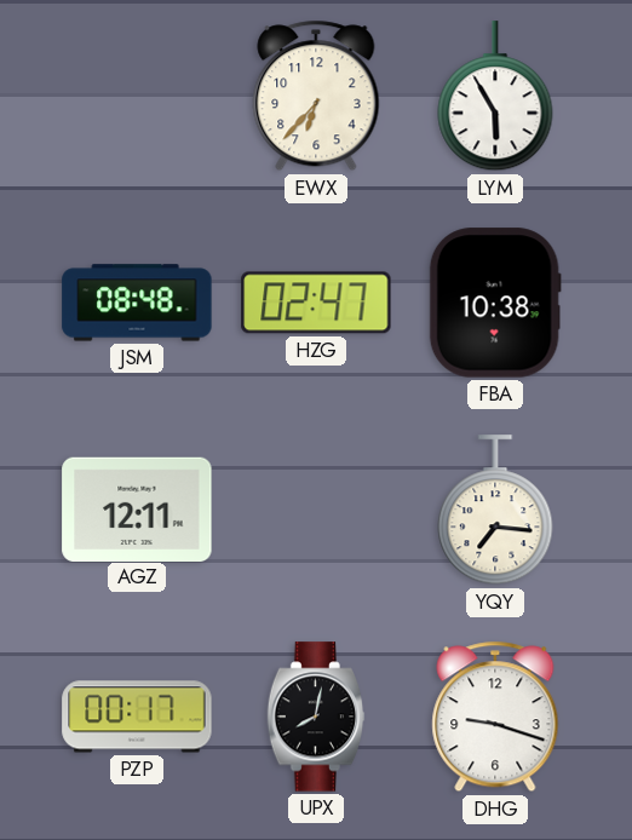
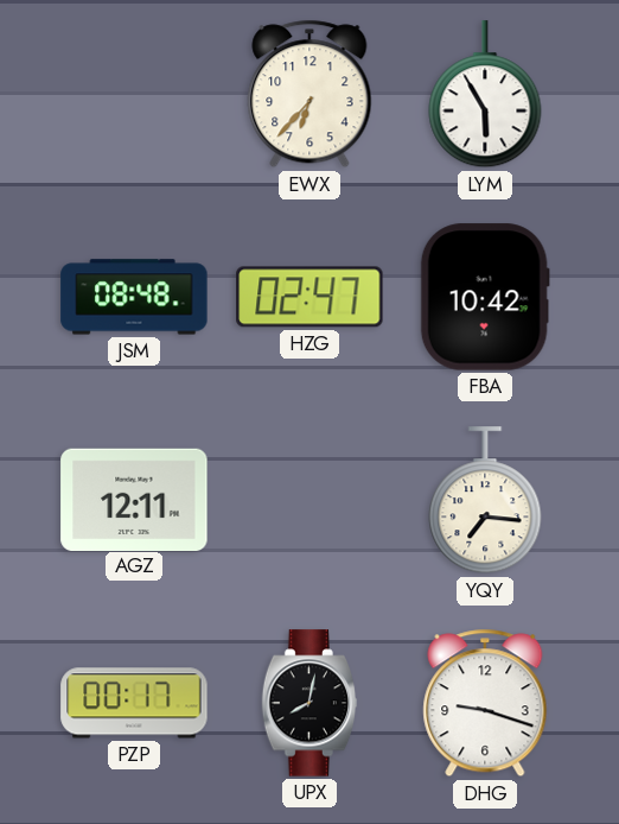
FBA: 10:38 -> 10:42 (485, 297)
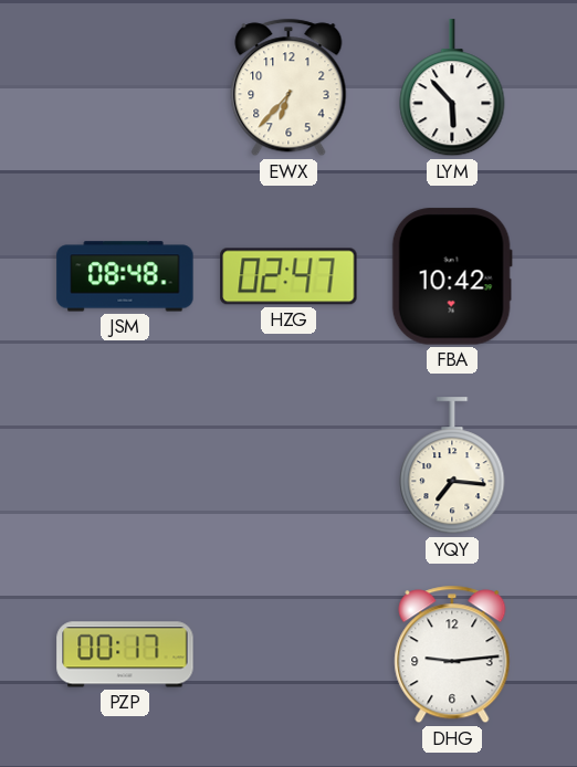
LYM: 5:55 -> 5:53 (452, 88)
AGZ: 12:11 -> none (134, 499)
UPX: 8:02 -> none (309, 703)
DHG: 9:18 -> 9:14 (452, 654)
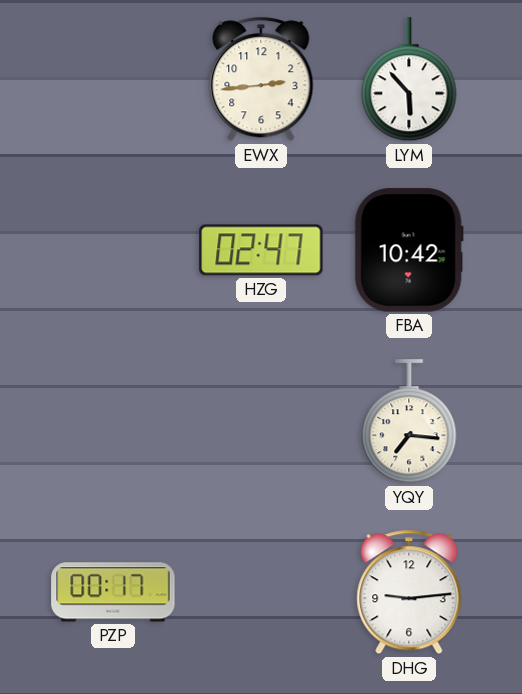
EWX: 6:37 -> 2:44 (261, 79)
JSM: 08:48 -> none (125, 276)
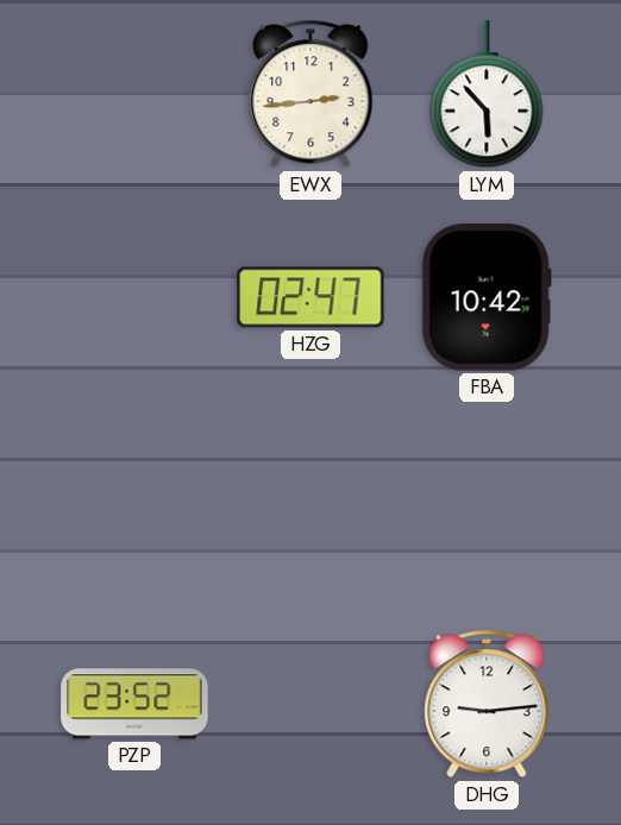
YQY: 7:16 -> none (409, 422)
PZP: 00:17 -> 23:52 (134, 704)
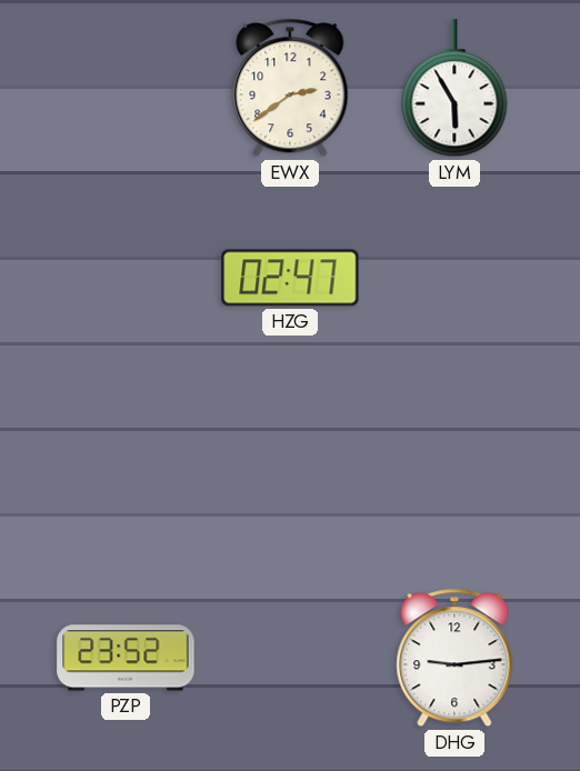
EWX: 2:44 -> 2:39 (290, 88)
LYM: 5:53 -> 5:55 (454, 89)
FBA: 10:42 -> none (487, 297)
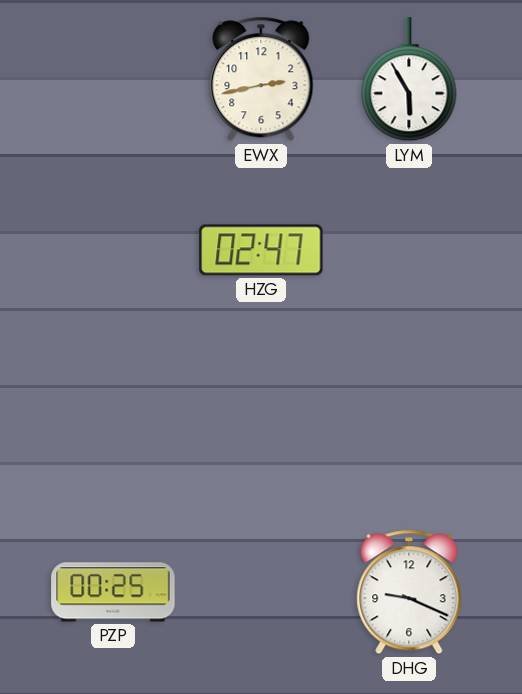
EWX: 2:39 -> 2:43 (261, 79)
PZP: 23:52 -> 00:25 (113, 592)
DHG: 9:14 -> 9:19 (409, 592)
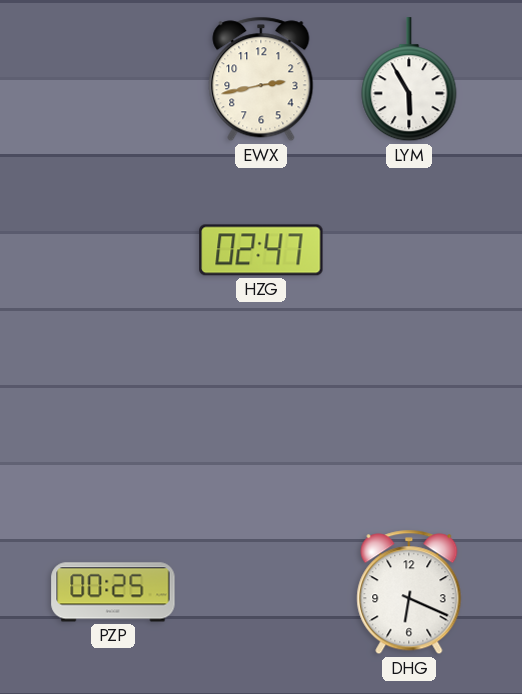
DHG: 9:19 -> 6:19 (409, 592)
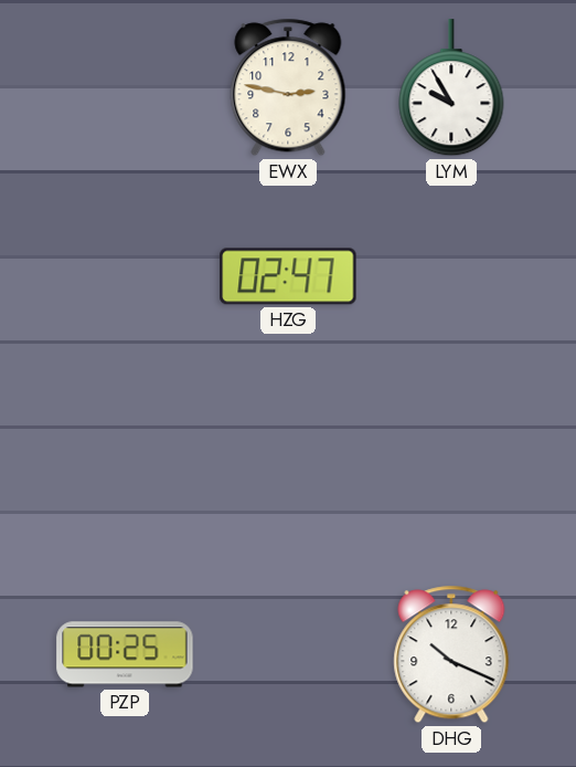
EWX: 2:43 -> 2:47 (288, 87)
LYM: 5:55 -> 9:55 (451, 88)
DHG: 6:19 -> 10:19 (451, 654)
